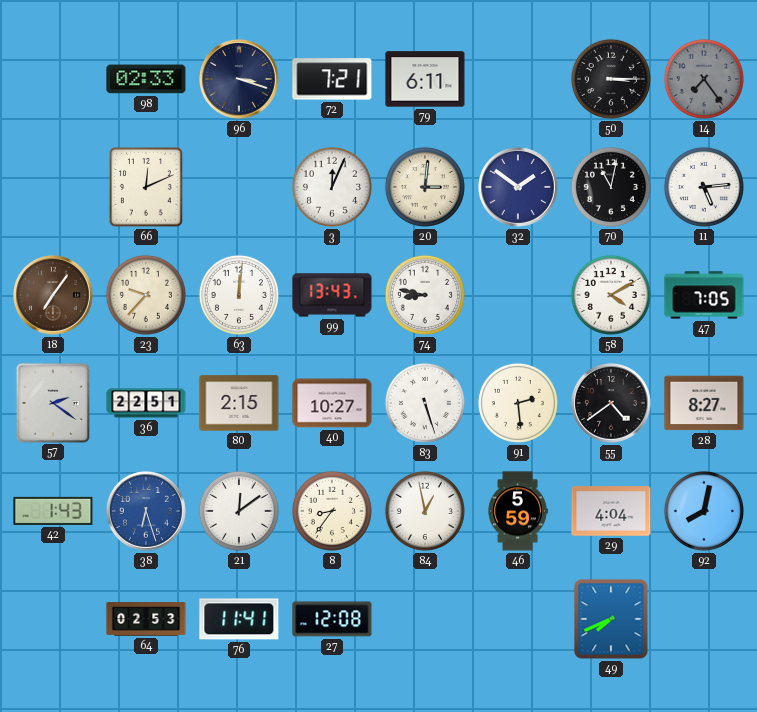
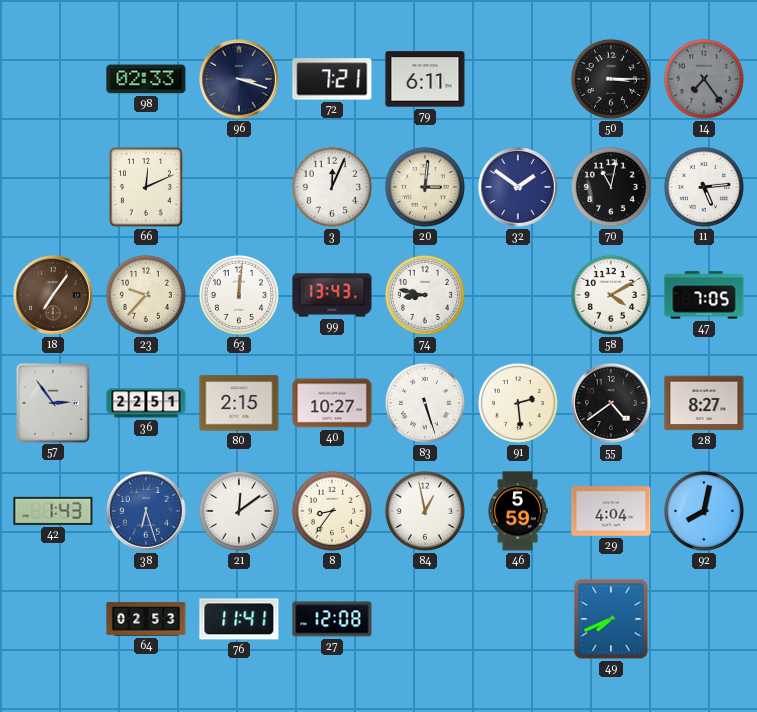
57: 2:21 -> 2:54 (52, 402)
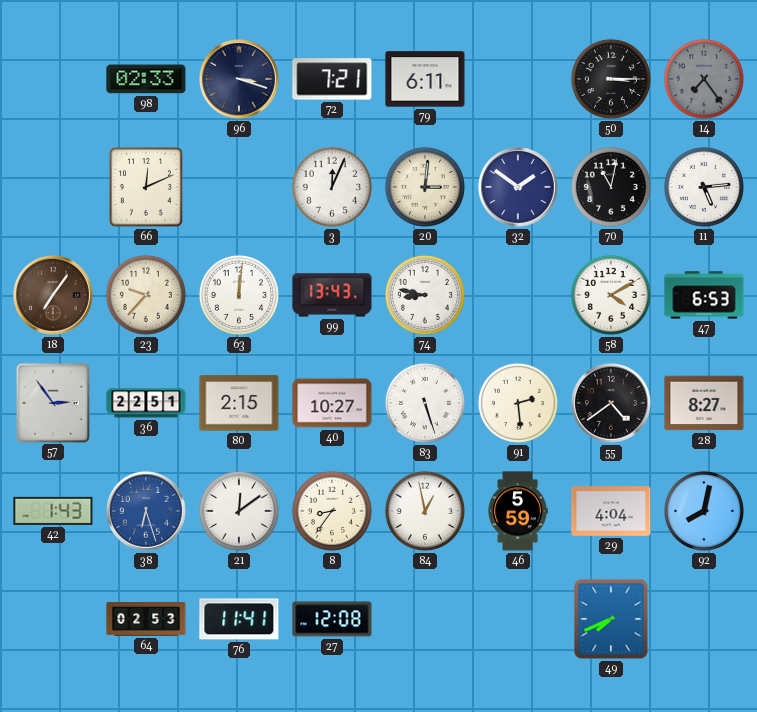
47: 7:05 -> 6:53 (704, 295)
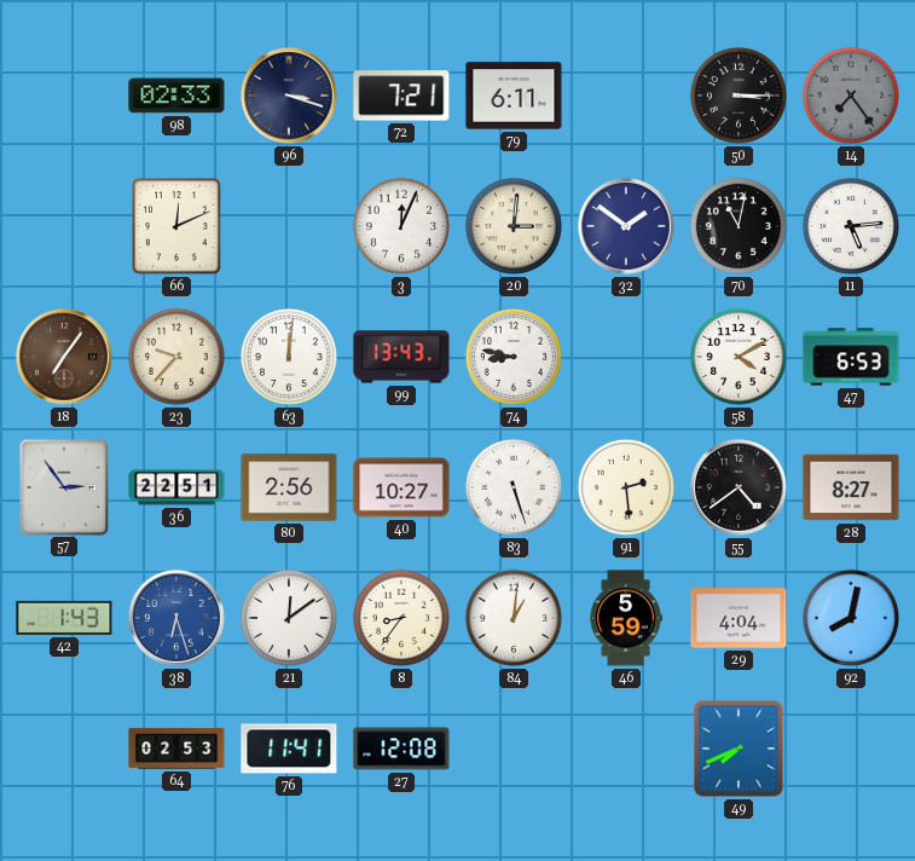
80: 2:15 -> 2:56 (289, 487)
84: 12:58 -> 1:01 (514, 618)
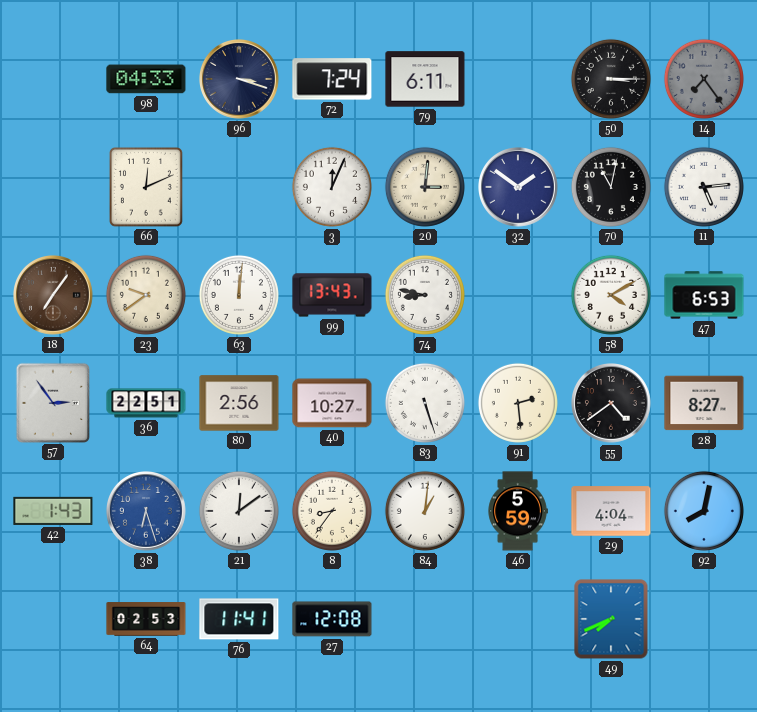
98: 02:33 -> 04:33 (146, 79)
72: 7:21 -> 7:24 (332, 79)
23: 9:37 -> 9:39 (146, 295)
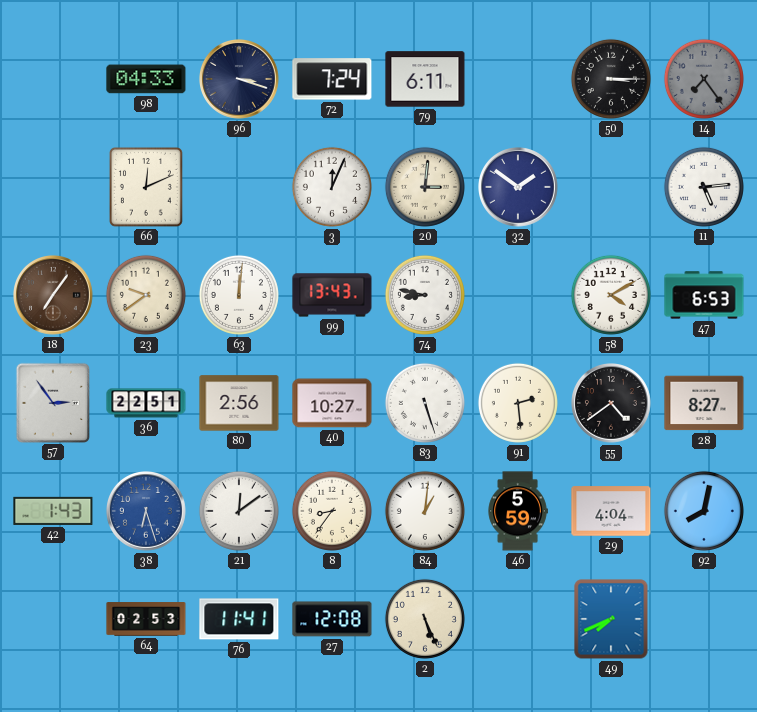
70: 11:02 -> none (611, 187)
2: none -> 5:26 (425, 619)
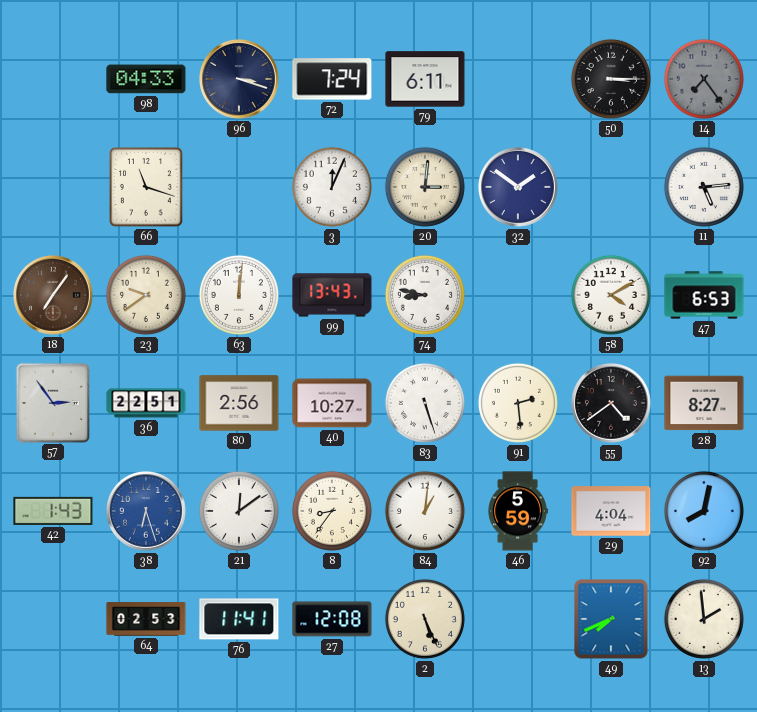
66: 12:11 -> 11:18 (146, 187)
13: none -> 1:59 (704, 619)
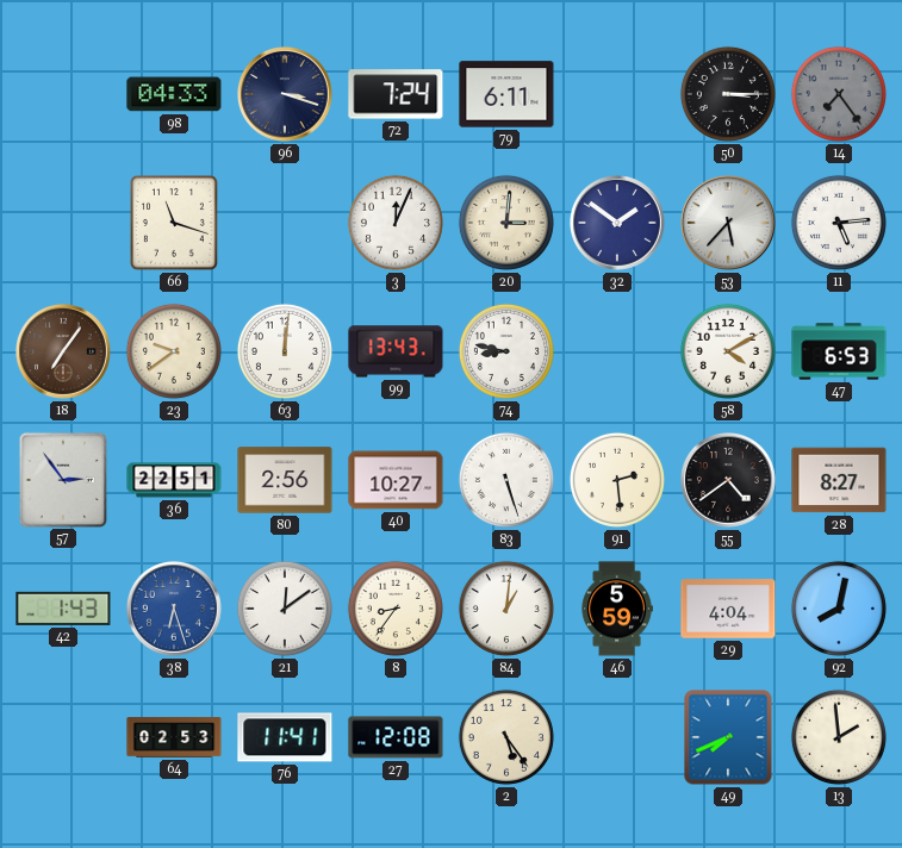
53: none -> 5:37 (729, 224)
2: 5:26 -> 5:24 (506, 737)
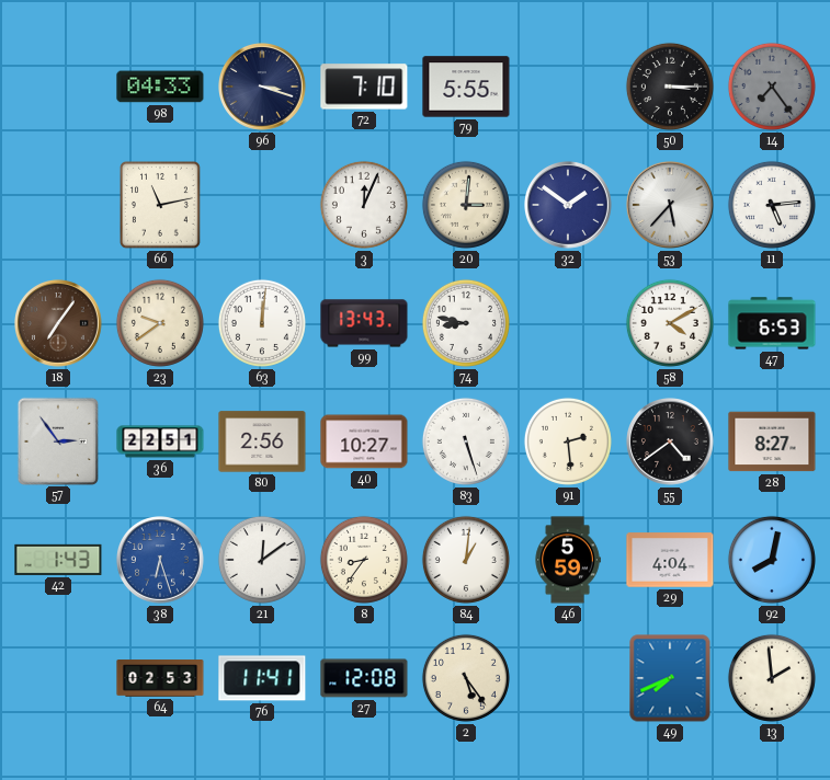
72: 7:24 -> 7:10 (364, 87)
79: 6:11 -> 5:55 (466, 87)
66: 11:18 -> 11:13 (160, 205)
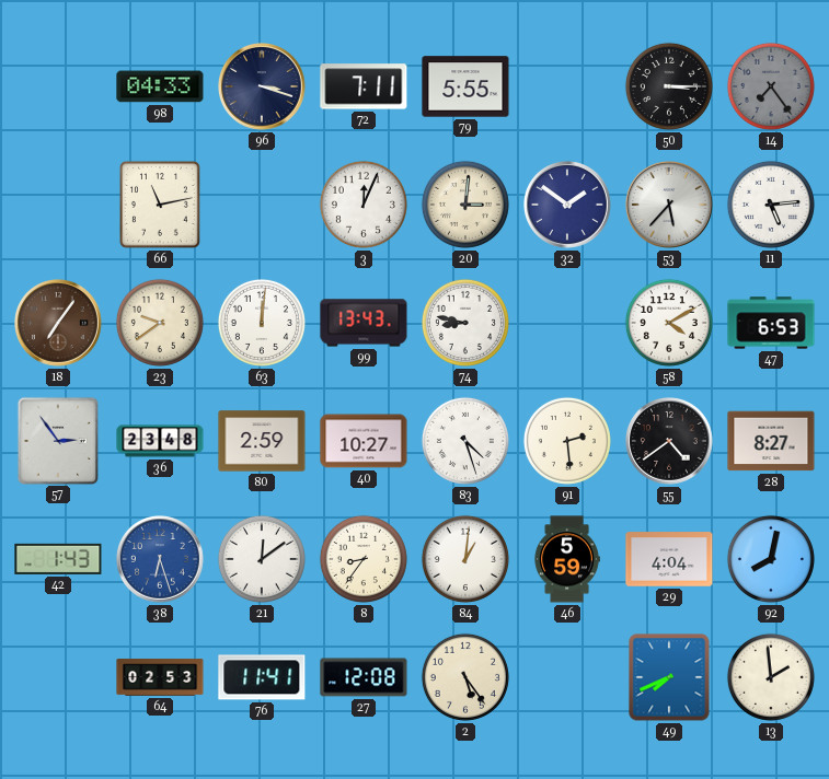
72: 7:10 -> 7:11 (364, 86)
36: 22:51 -> 23:48 (160, 441)
80: 2:56 -> 2:59 (262, 441)
83: 5:27 -> 4:27 (465, 441)
